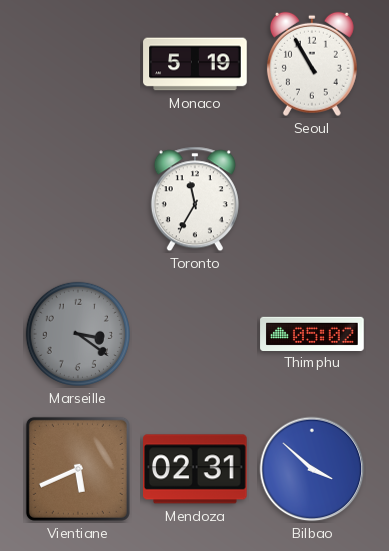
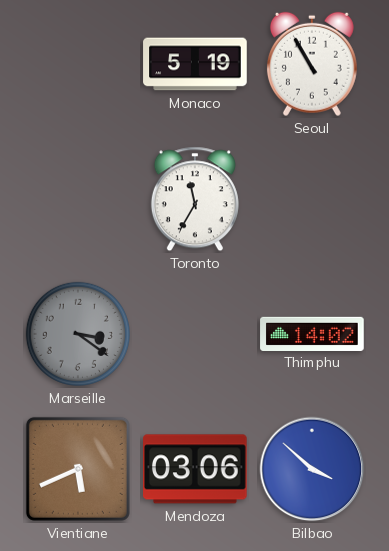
Thimphu: 05:02 -> 14:02 (312, 333)
Mendoza: 02:31 -> 03:06 (196, 469)
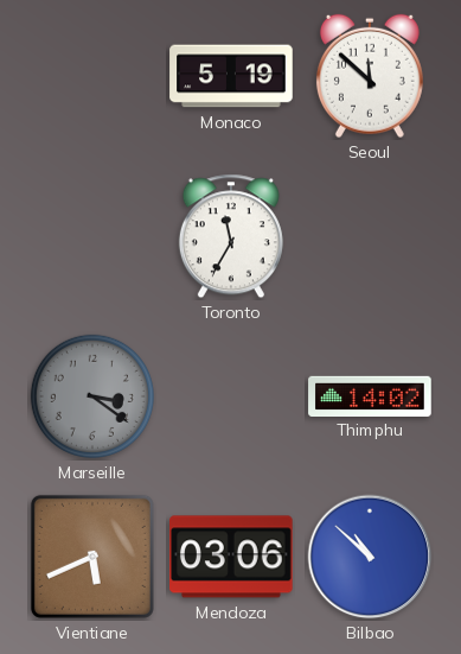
Seoul: 10:55 -> 11:52 (370, 76)
Bilbao: 3:52 -> 10:52 (370, 557)
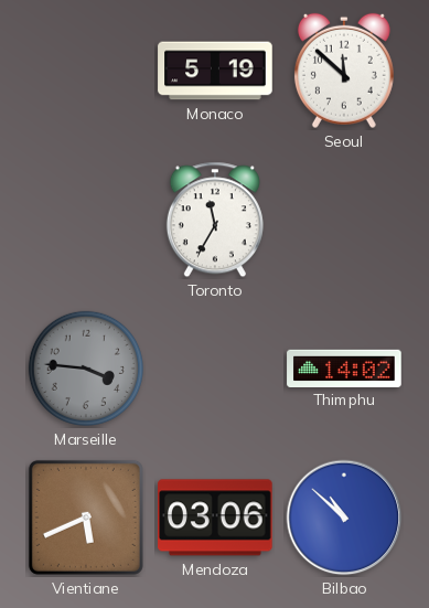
Marseille: 3:21 -> 3:46 (86, 369)
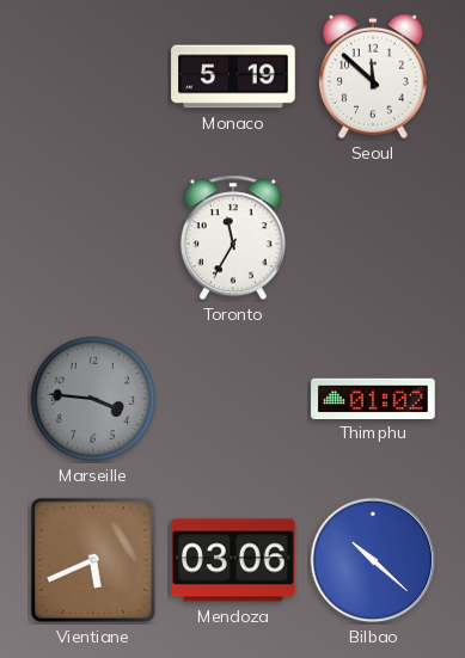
Thimphu: 14:02 -> 01:02 (373, 398)
Bilbao: 10:52 -> 10:22 (373, 560)
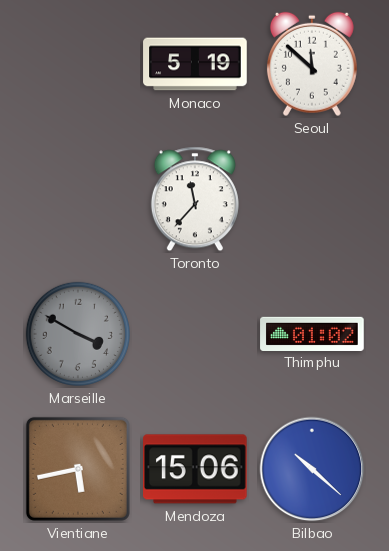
Toronto: 11:35 -> 11:37 (195, 199)
Marseille: 3:46 -> 3:50 (78, 334)
Vientiane: 5:41 -> 5:43 (78, 469)
Mendoza: 03:06 -> 15:06 (196, 469)
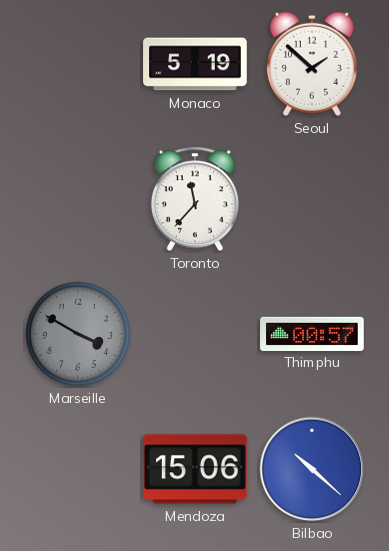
Seoul: 11:52 -> 1:52 (312, 64)
Thimphu: 01:02 -> 00:57 (312, 333)
Vientiane: 5:43 -> none (78, 469)
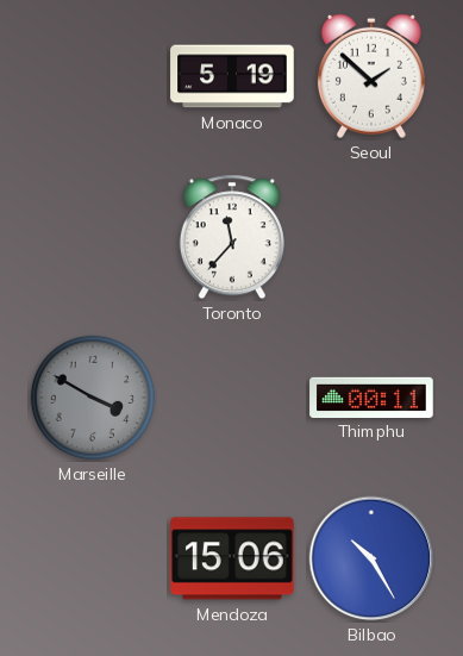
Thimphu: 00:57 -> 00:11 (371, 396)
Bilbao: 10:22 -> 10:25 (371, 558)
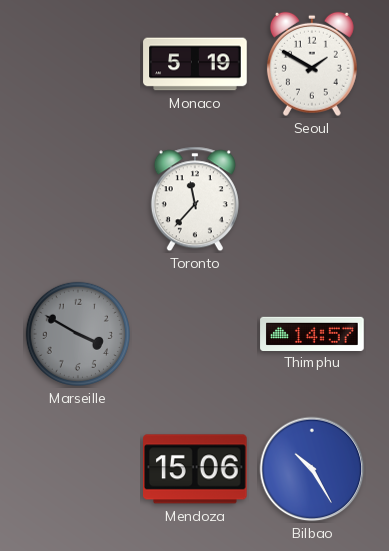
Seoul: 1:52 -> 1:50 (312, 64)
Thimphu: 00:11 -> 14:57 (312, 333)
